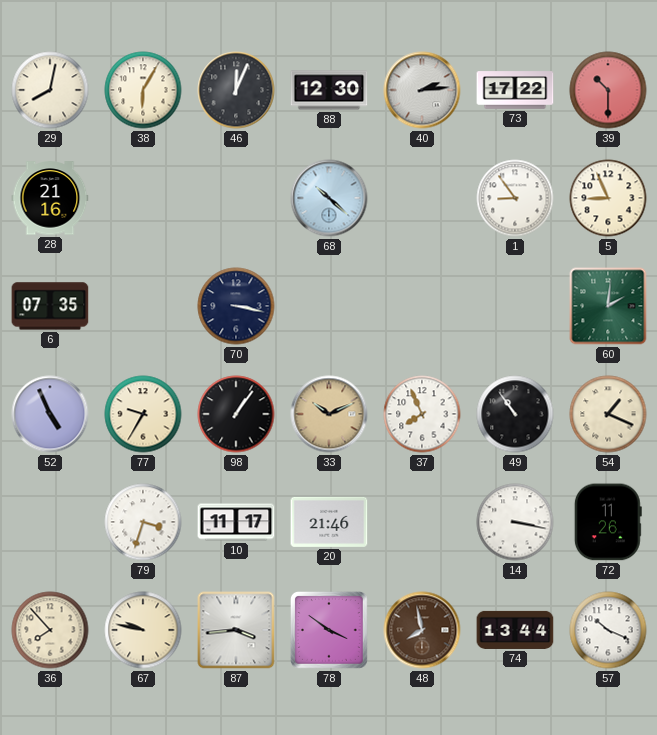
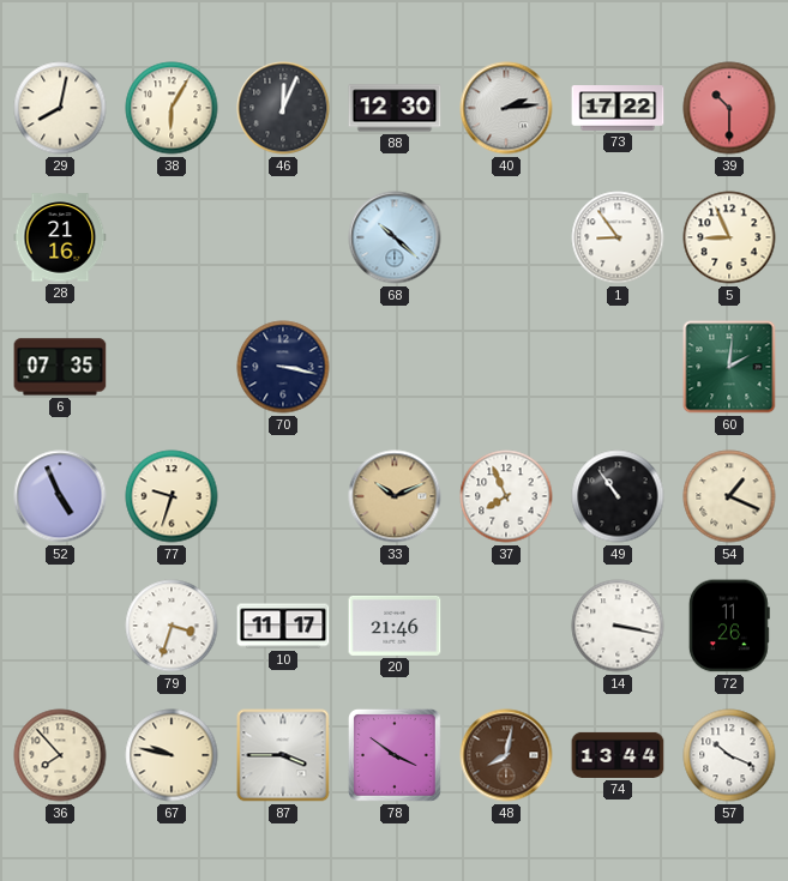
77: 9:35 -> 9:33 (172, 496)
98: 1:06 -> none (236, 414)
87: 3:44 -> 3:45 (283, 755)
48: 7:58 -> 8:02 (506, 755)
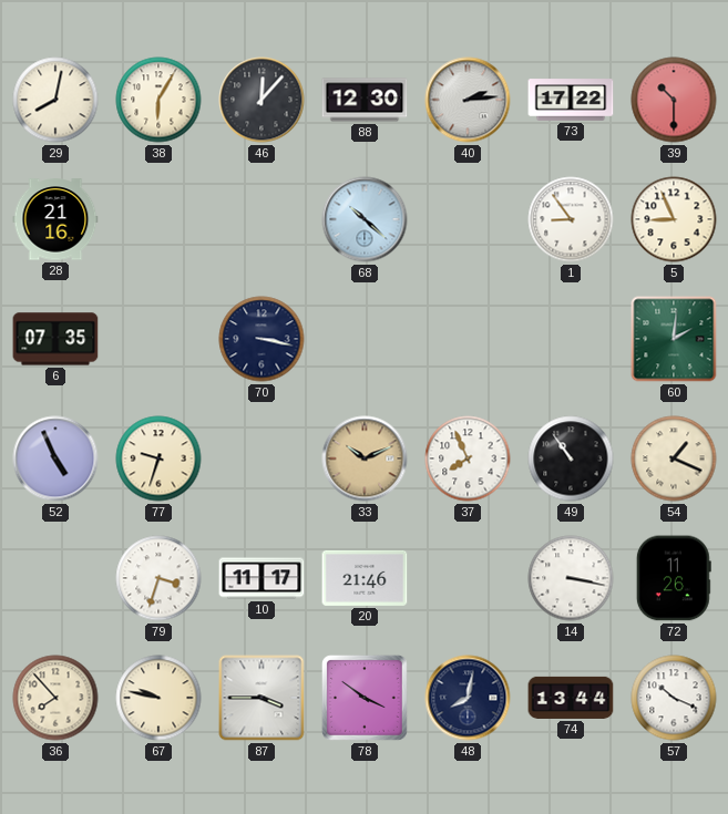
46: 12:04 -> 12:07 (262, 100)
48 dial: brown -> navy (468, 698)
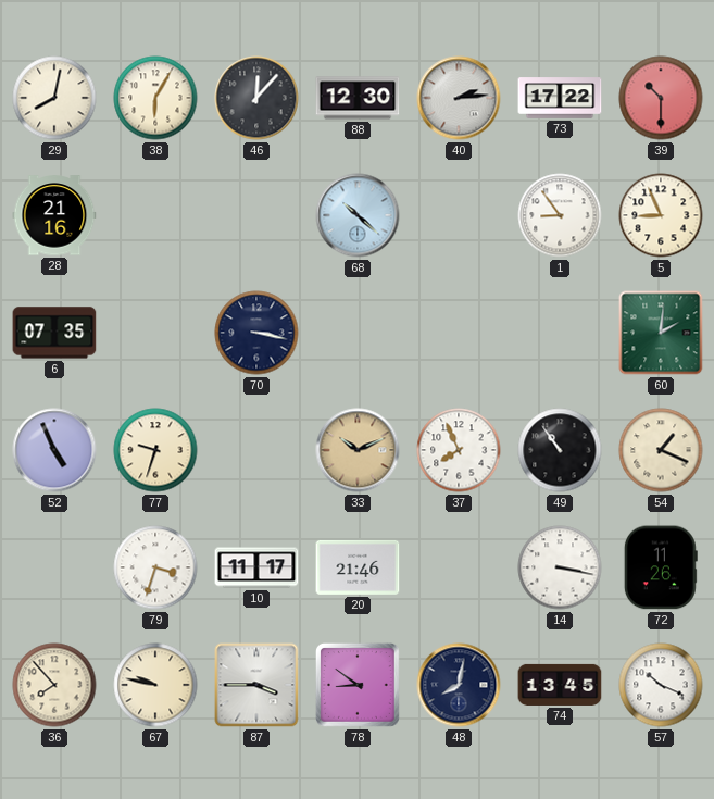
78: 3:51 -> 8:51 (359, 686)
74: 13:44 -> 13:45 (560, 685)
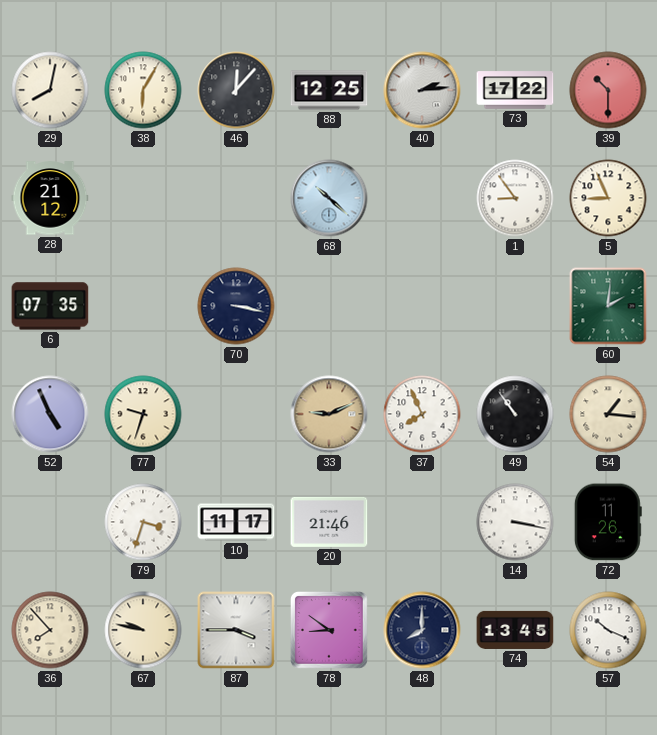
88: 12:30 -> 12:25 (329, 90)
28: 21:16 -> 21:12 (50, 198)
33: 10:11 -> 9:11 (329, 414)
54: 1:19 -> 1:16 (608, 414)
48: 8:02 -> 8:00 (422, 630)
